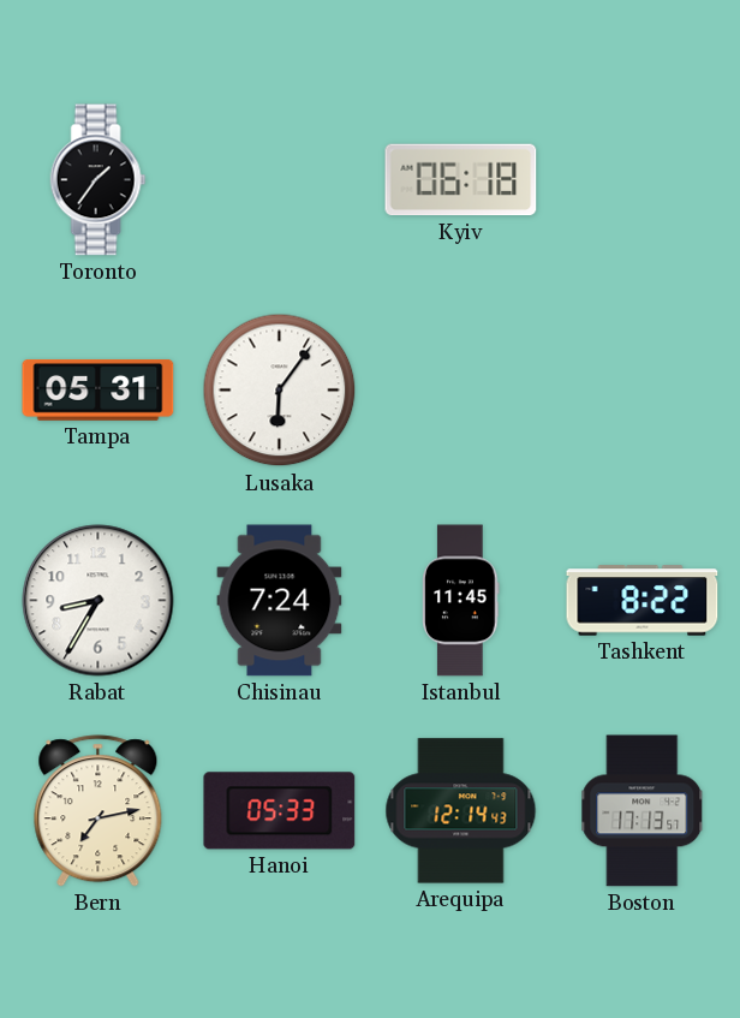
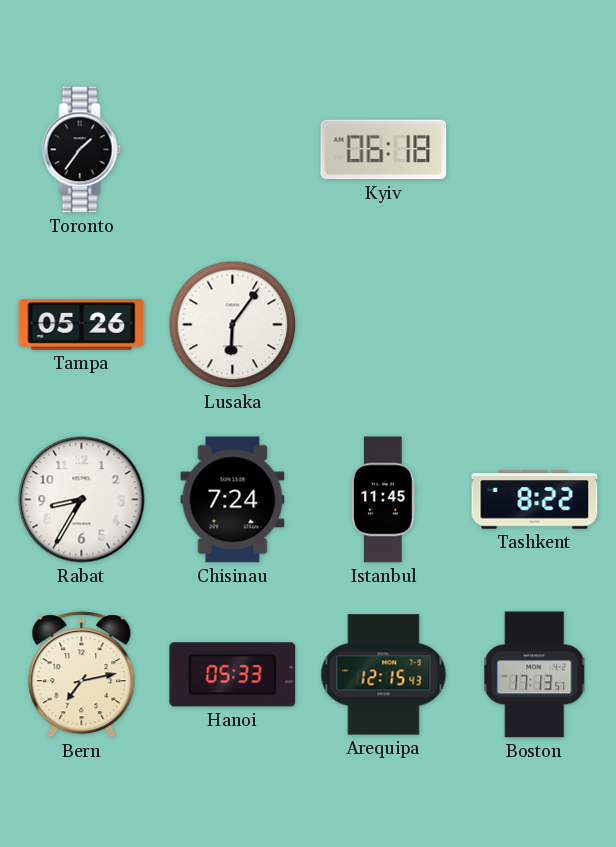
Tampa: 05:31 -> 05:26 (82, 325)
Arequipa: 12:14 -> 12:15 (384, 675)
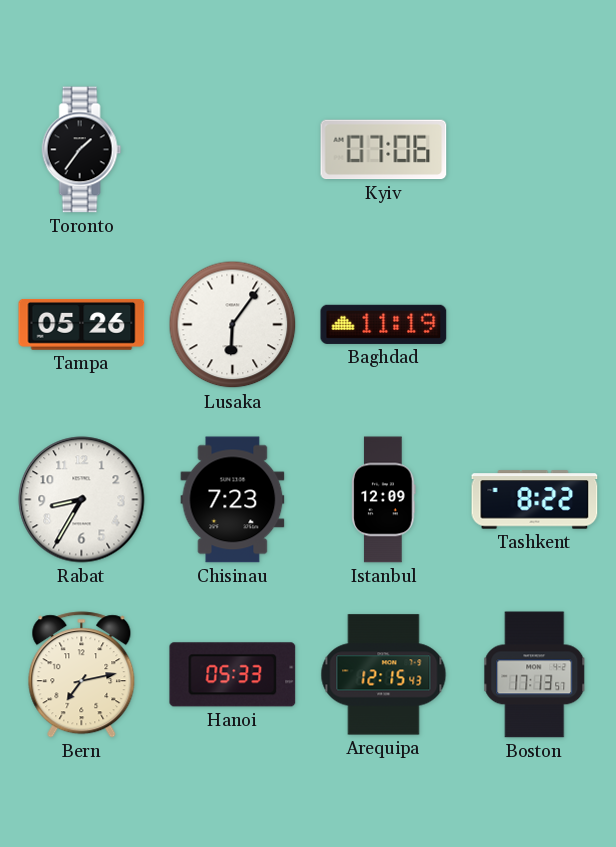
Kyiv: 06:18 -> 07:06 (384, 150)
Baghdad: none -> 11:19 (384, 324)
Chisinau: 7:24 -> 7:23 (233, 500)
Istanbul: 11:45 -> 12:09 (384, 500)
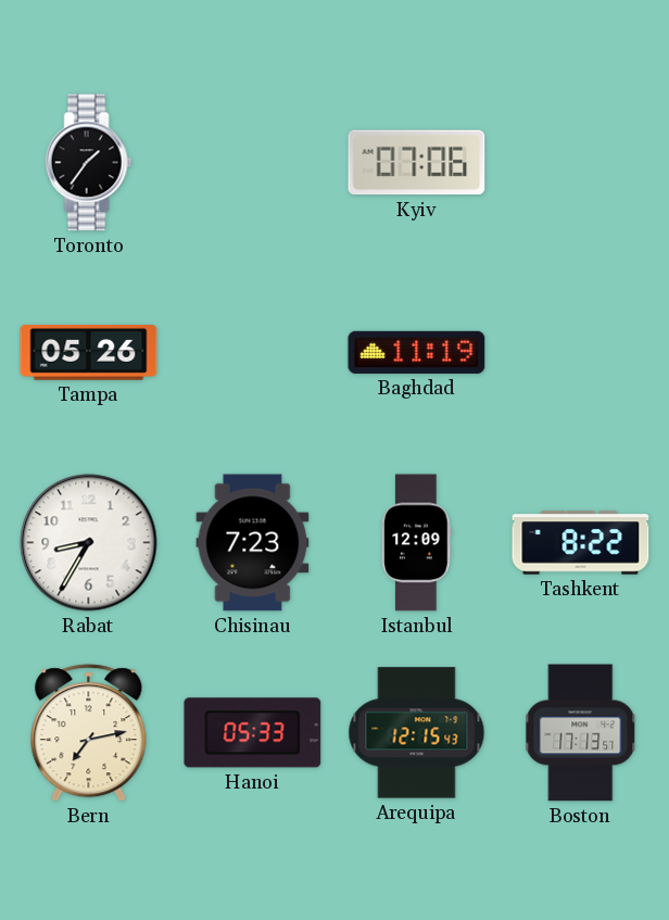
Lusaka: 6:06 -> none (233, 325)
